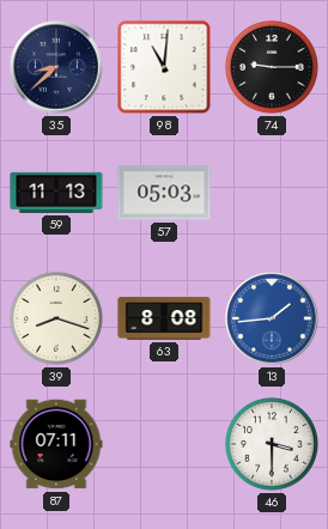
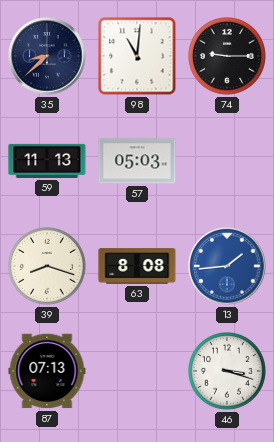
87: 07:11 -> 07:13 (47, 371)
46: 3:30 -> 3:18 (227, 371)
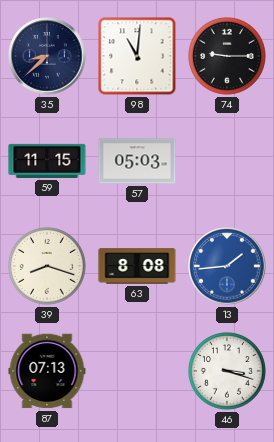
59: 11:13 -> 11:15 (47, 161)
